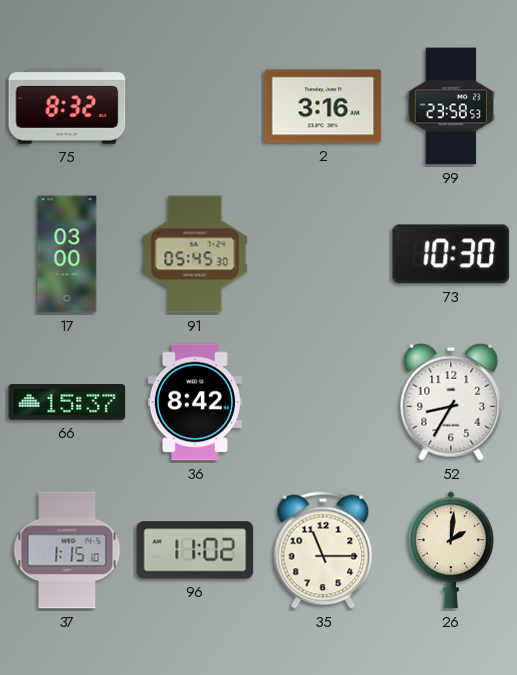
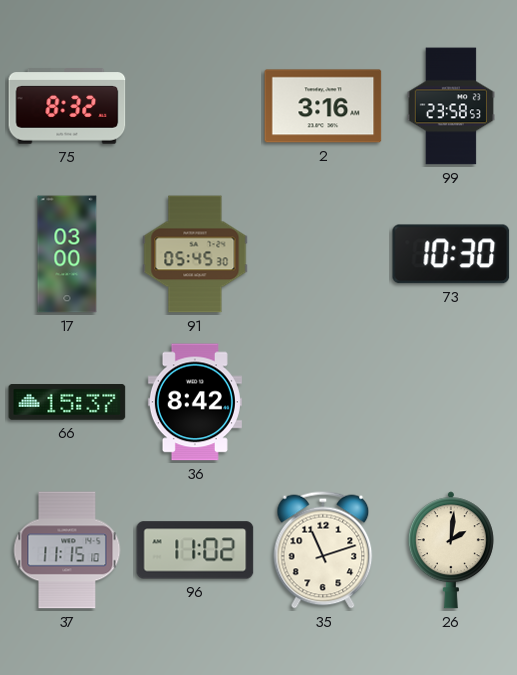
52: 8:35 -> none (451, 402)
37: 1:15 -> 11:15 (67, 550)
35: 11:15 -> 11:12 (323, 550)
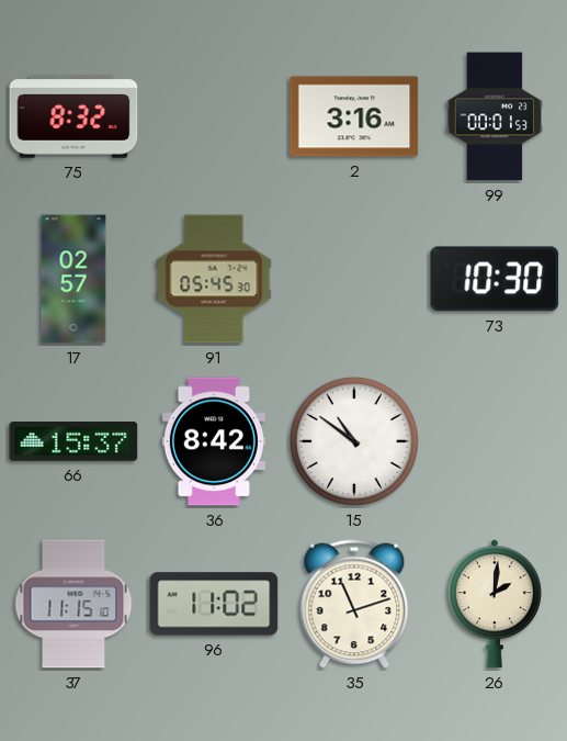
99: 23:58 -> 00:01 (495, 116)
17: 03:00 -> 02:57 (73, 279)
15: none -> 10:51 (354, 441)
